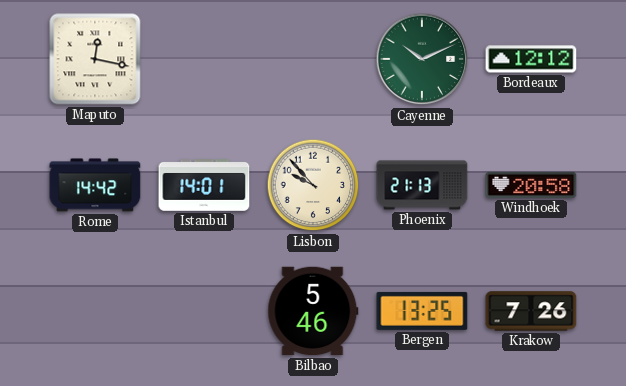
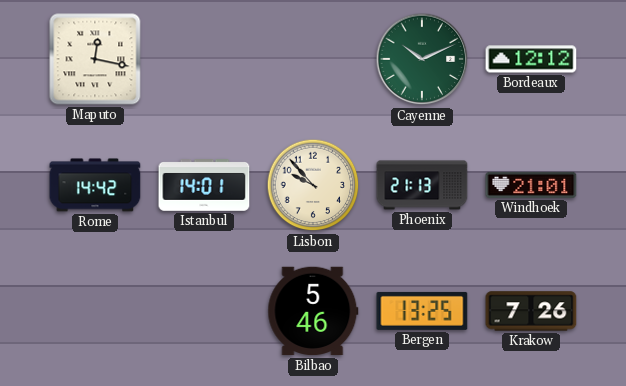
Windhoek: 20:58 -> 21:01 (531, 185)
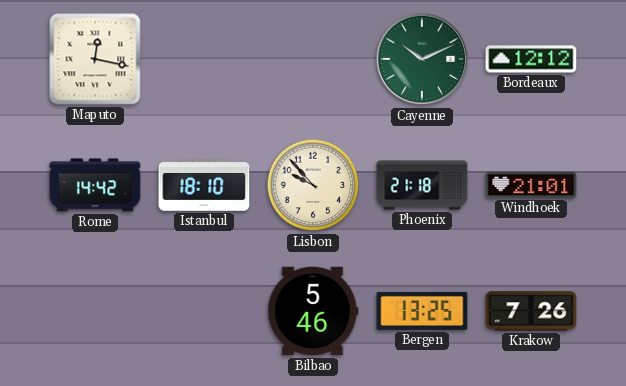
Istanbul: 14:01 -> 18:10 (204, 185)
Phoenix: 21:13 -> 21:18 (422, 185)
